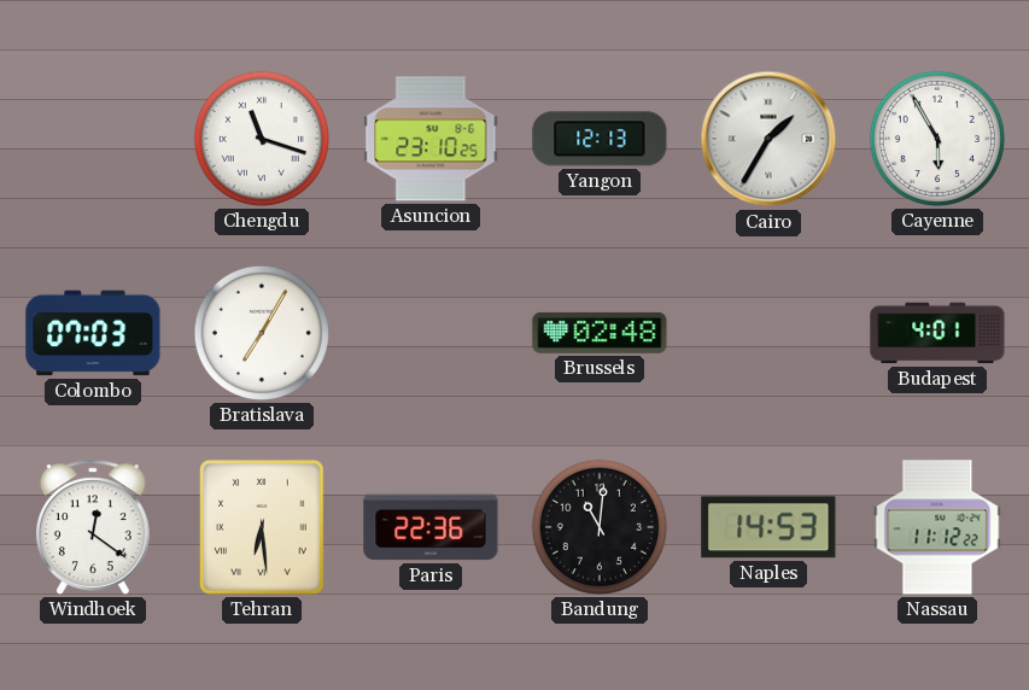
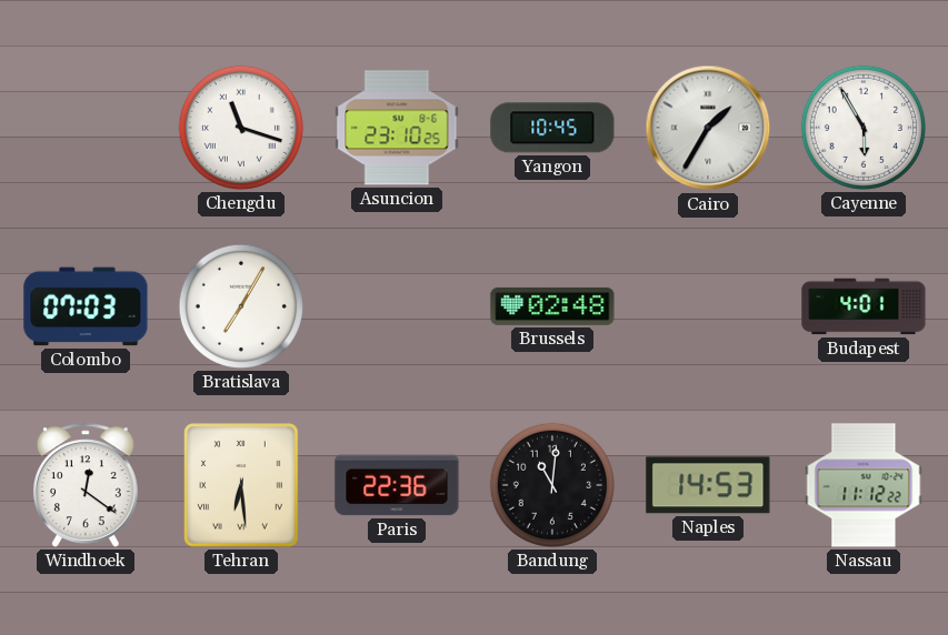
Yangon: 12:13 -> 10:45 (552, 128)
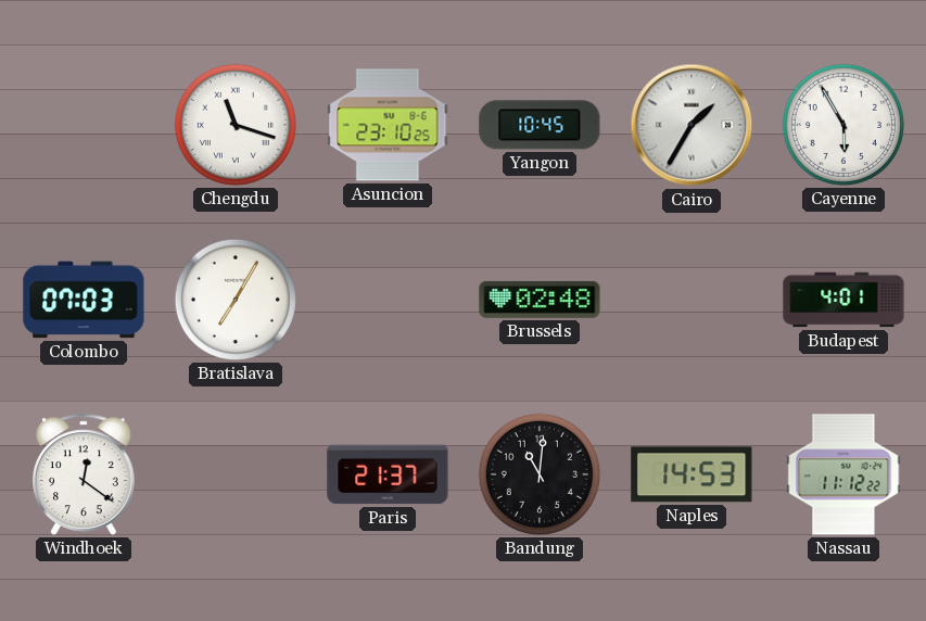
Tehran: 6:29 -> none (241, 485)
Paris: 22:36 -> 21:37 (388, 474)
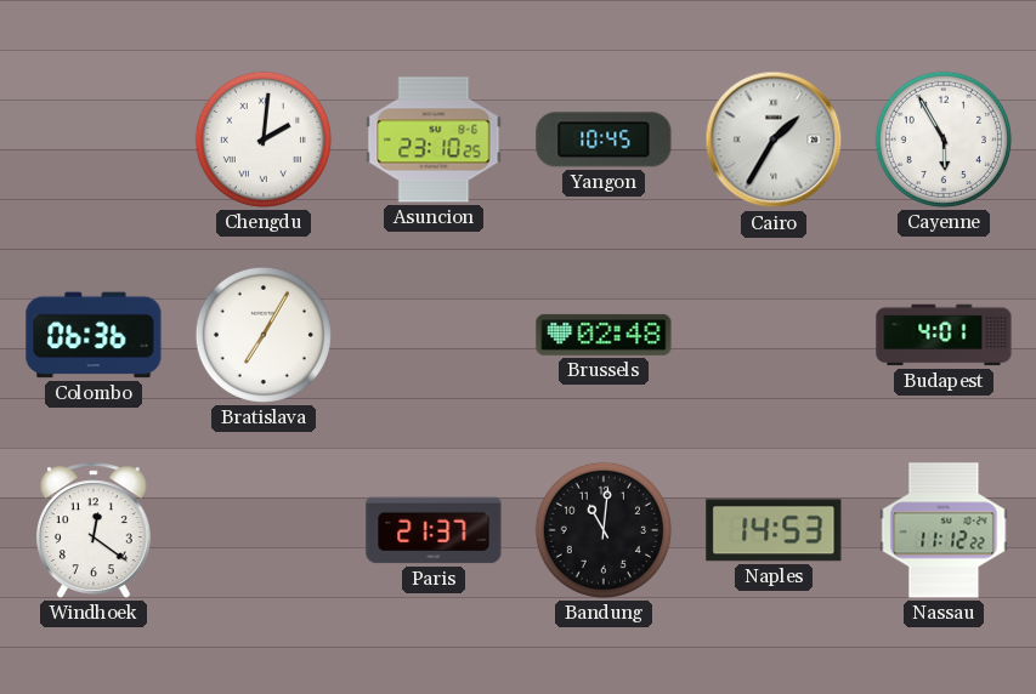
Chengdu: 11:18 -> 2:01 (264, 140)
Colombo: 07:03 -> 06:36 (94, 335)
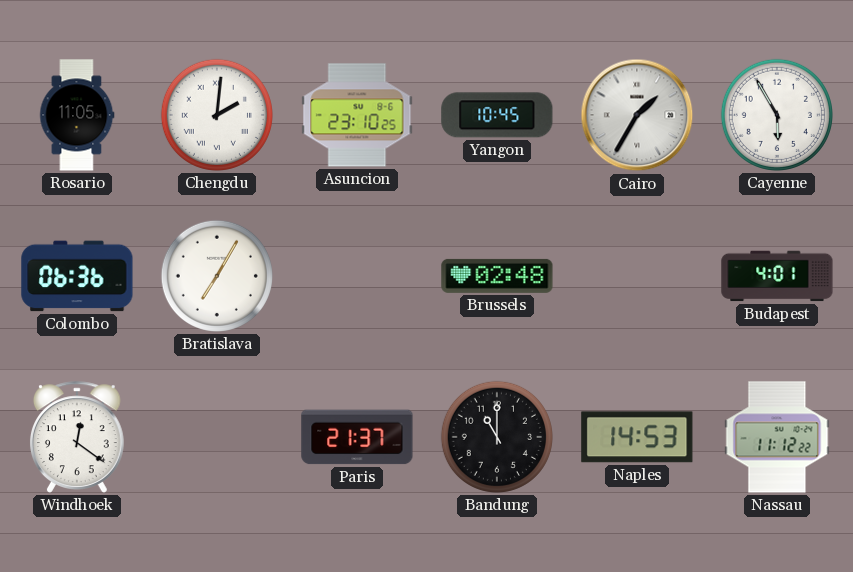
Rosario: none -> 11:05 (77, 115)
Bandung: 11:01 -> 11:00 (497, 437)
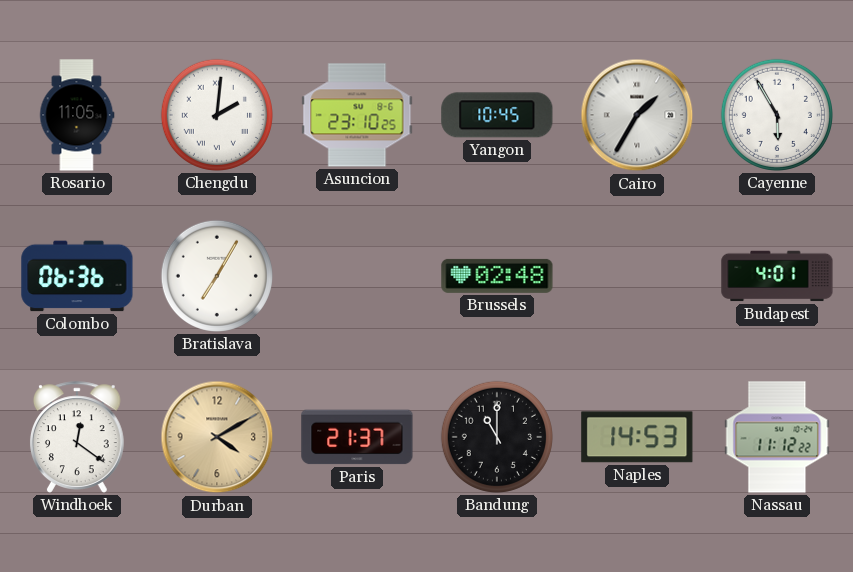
Durban: none -> 4:10 (217, 437)
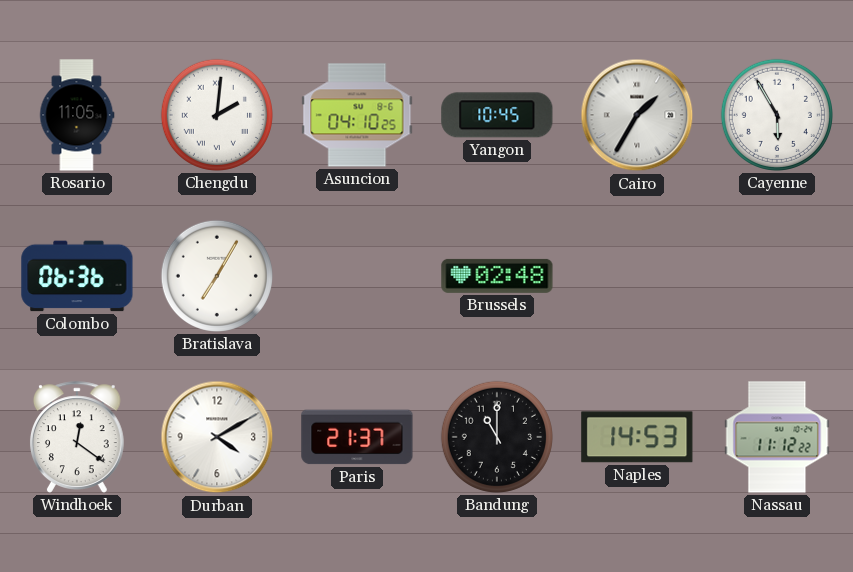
Asuncion: 23:10 -> 04:10 (357, 115)
Budapest: 4:01 -> none (777, 276)
Durban dial: champagne -> white (217, 437)
